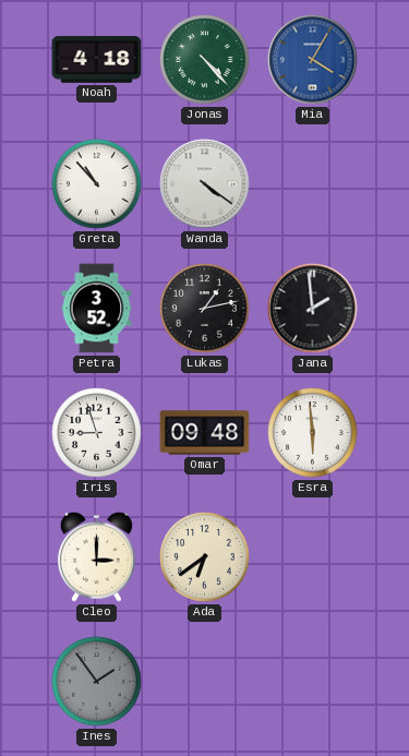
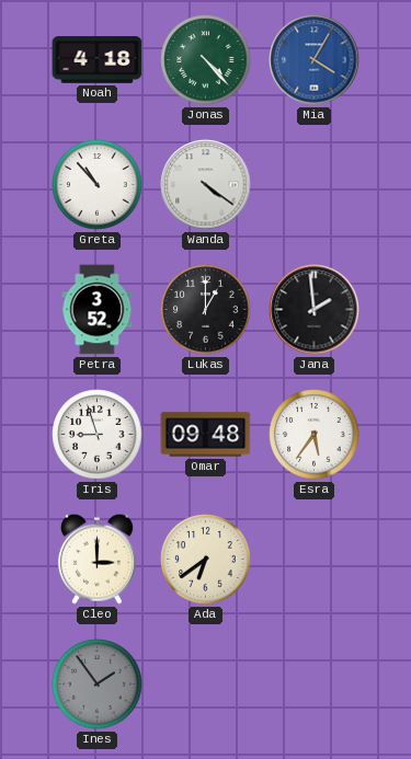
Lukas: 1:13 -> 1:00 (206, 310)
Esra: 5:59 -> 5:36 (315, 435)
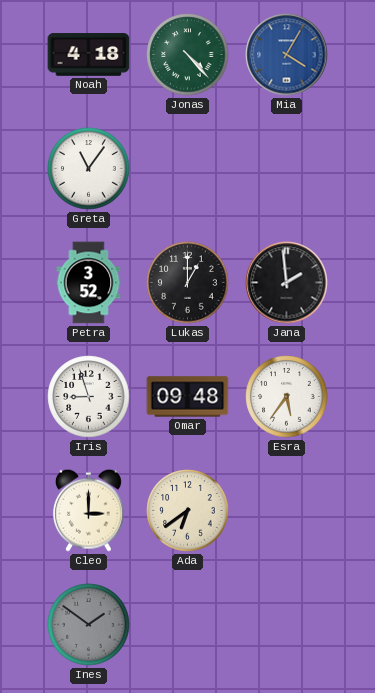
Greta: 10:53 -> 11:06 (89, 169)
Wanda: 4:21 -> none (206, 185)
Ines: 1:54 -> 1:51 (89, 625)
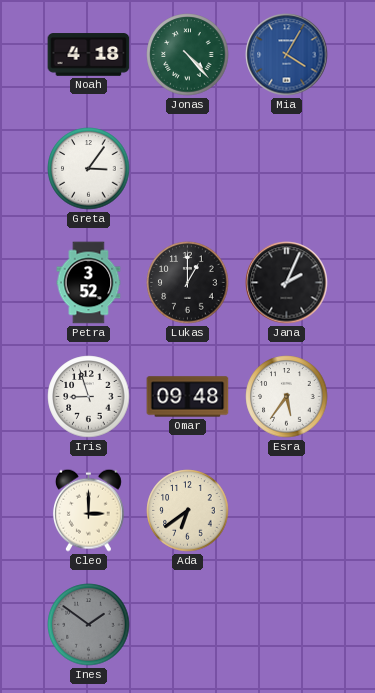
Greta: 11:06 -> 3:06 (89, 169)
Jana: 1:59 -> 2:04 (287, 283)
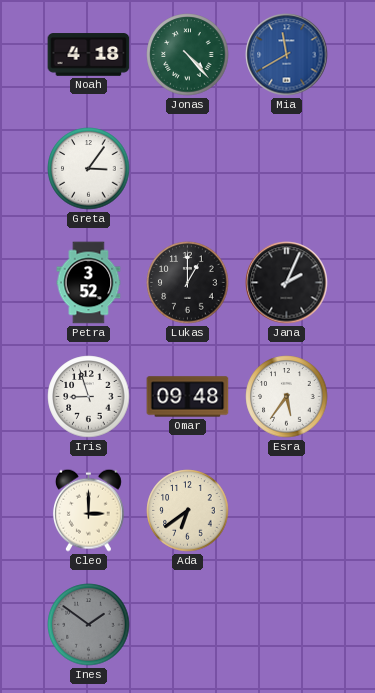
Mia: 4:05 -> 11:40 (287, 55)
